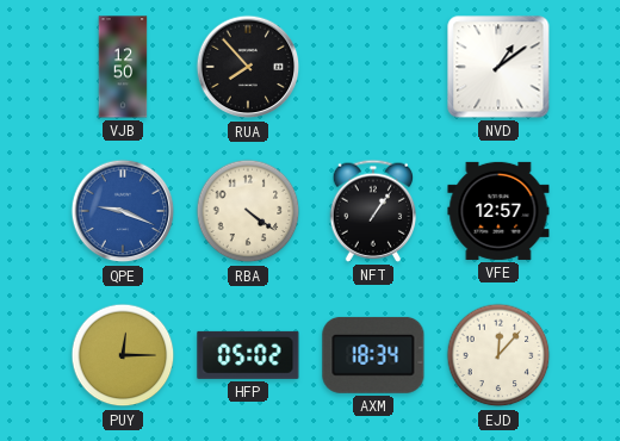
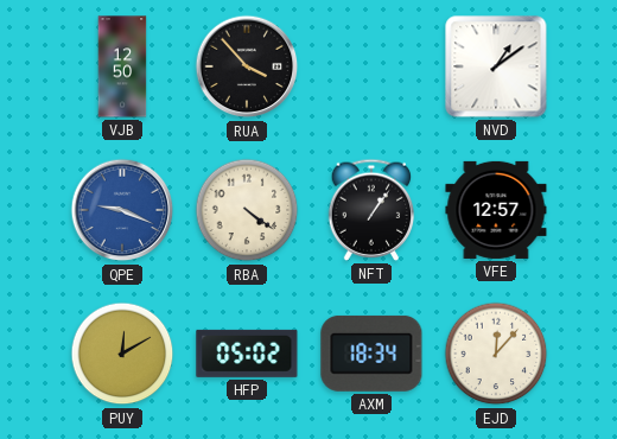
RUA: 7:53 -> 3:53 (247, 66)
PUY: 12:15 -> 12:10 (122, 354)
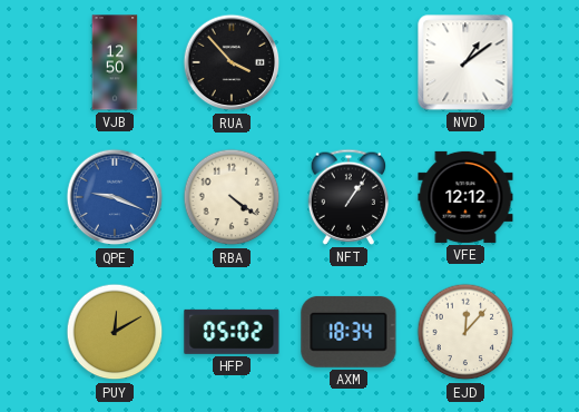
VFE: 12:57 -> 12:12 (465, 197)
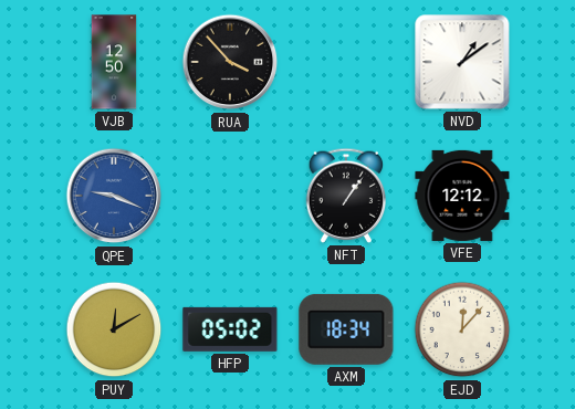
RBA: 4:21 -> none (232, 197)
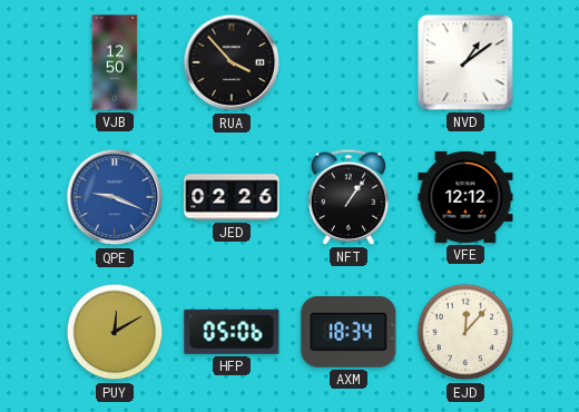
JED: none -> 02:26 (232, 197)
HFP: 05:02 -> 05:06 (232, 332)
